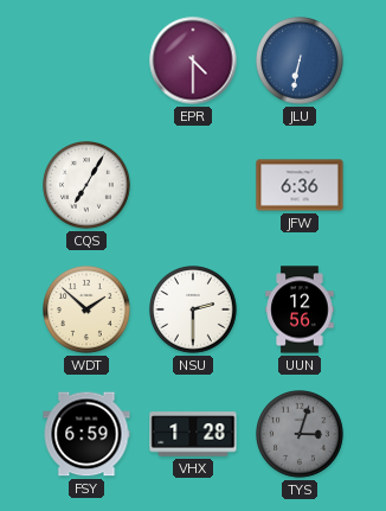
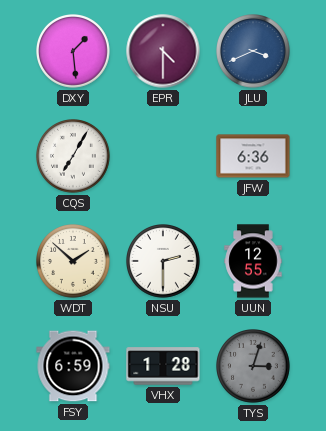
DXY: none -> 1:29 (74, 52)
JLU: 6:32 -> 3:41 (254, 52)
UUN: 12:56 -> 12:55 (253, 261)
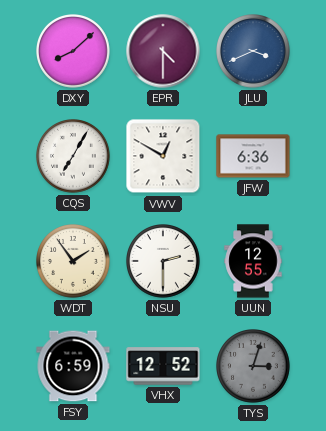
DXY: 1:29 -> 8:08 (74, 52)
VWV: none -> 12:50 (163, 156)
WDT: 1:52 -> 1:54 (74, 262)
VHX: 1:28 -> 12:52 (163, 366)
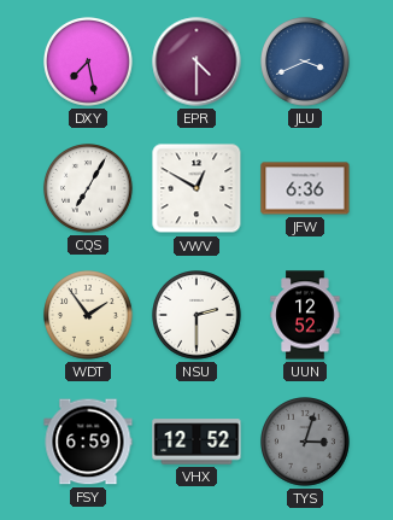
DXY: 8:08 -> 7:28 (89, 63)
UUN: 12:55 -> 12:52 (305, 315)
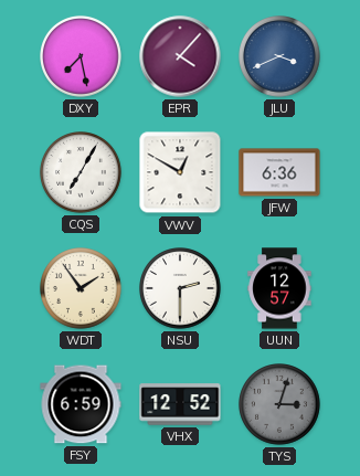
EPR: 4:30 -> 4:07 (180, 56)
UUN: 12:52 -> 12:57 (279, 288)
